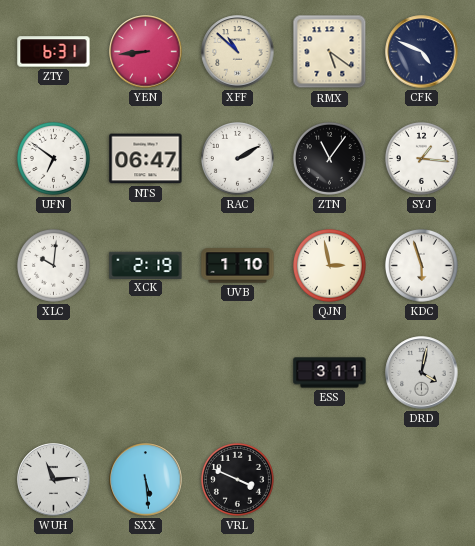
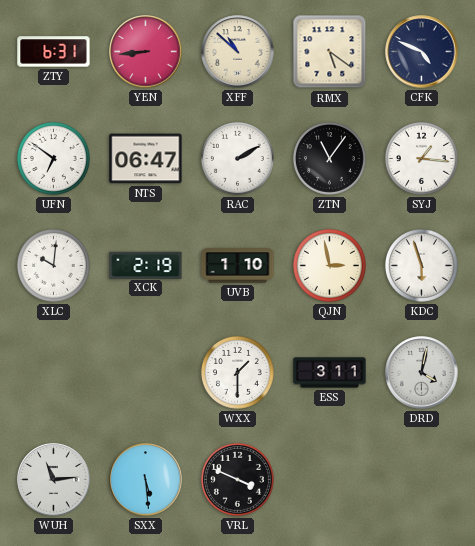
WXX: none -> 1:30 (237, 372)
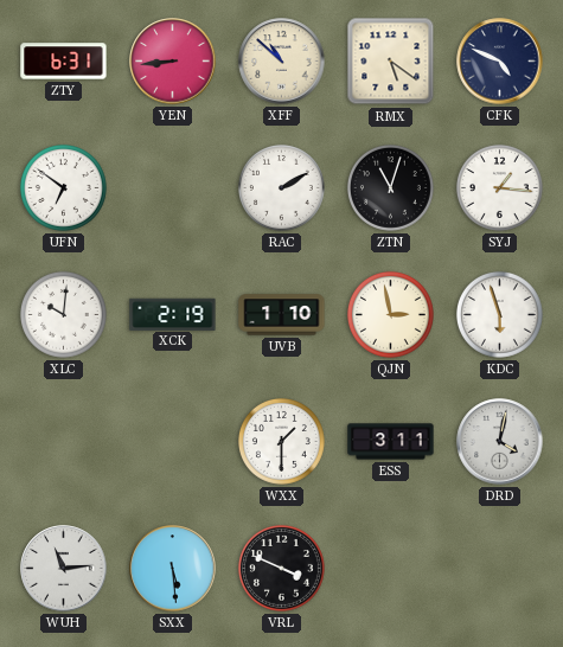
NTS: 06:47 -> none (146, 159)
ZTN: 11:06 -> 11:03 (390, 187)
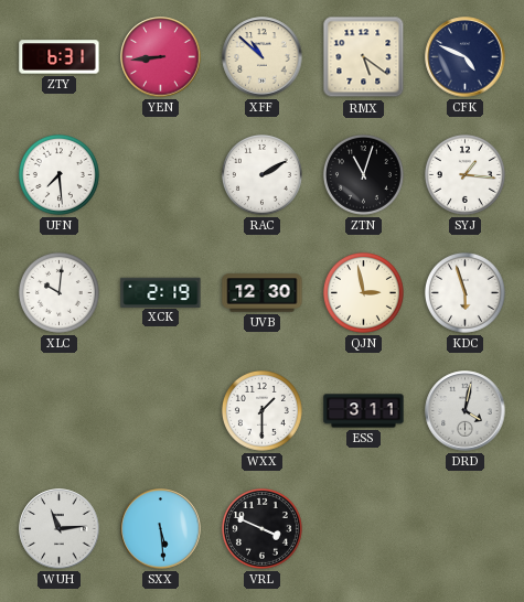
UFN: 6:51 -> 7:29 (58, 174)
UVB: 1:10 -> 12:30 (263, 293)
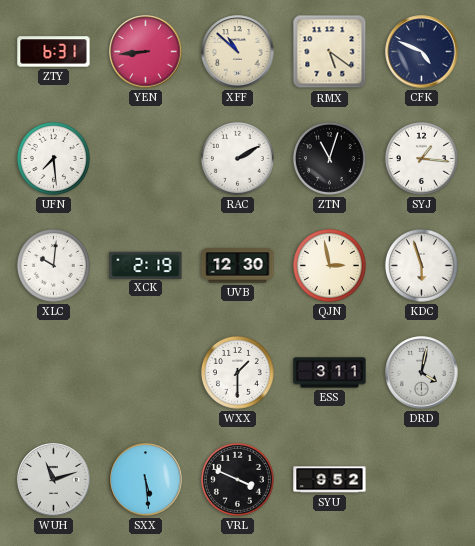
WUH: 11:14 -> 11:12 (54, 480)
SYU: none -> 9:52 (330, 480)
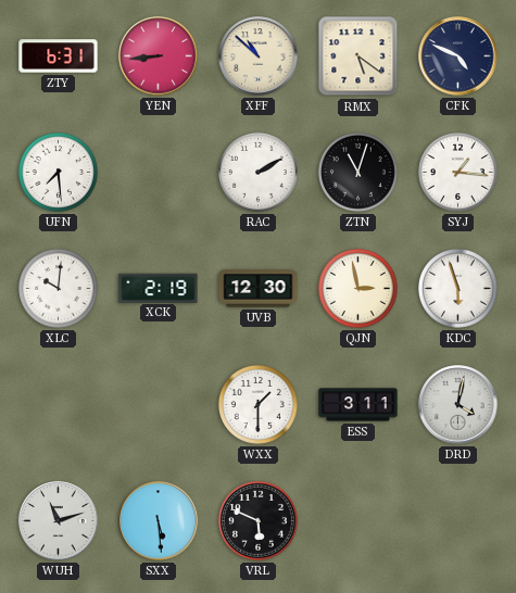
VRL: 3:49 -> 5:49 (257, 520)
SYU: 9:52 -> none (330, 480)
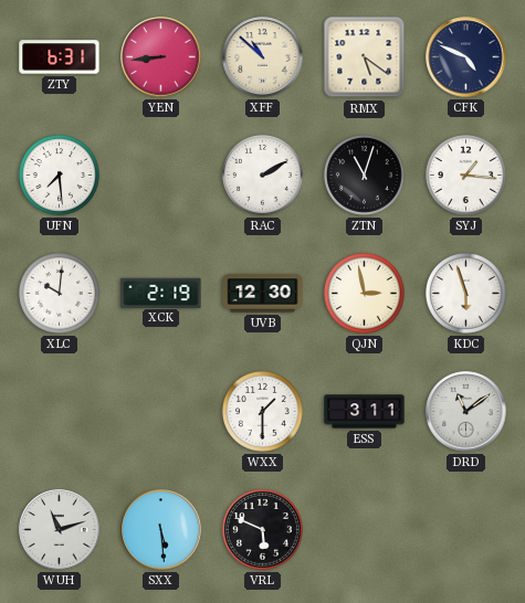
DRD: 4:02 -> 11:09 (466, 412)
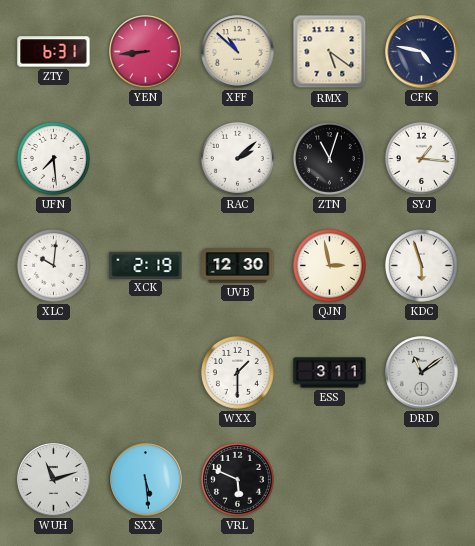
CFK: 4:49 -> 4:47 (422, 52)
RAC: 2:10 -> 2:08 (237, 158)
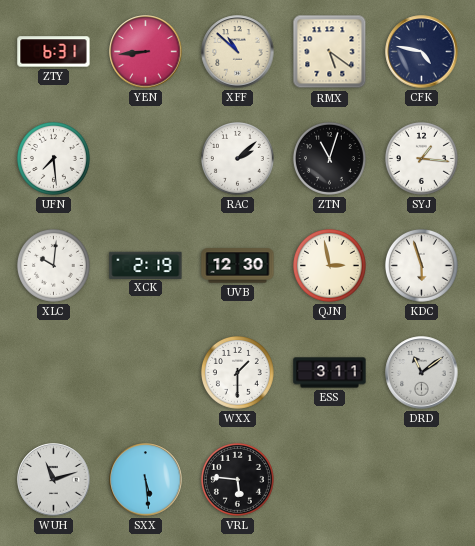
VRL: 5:49 -> 5:46 (237, 479)
